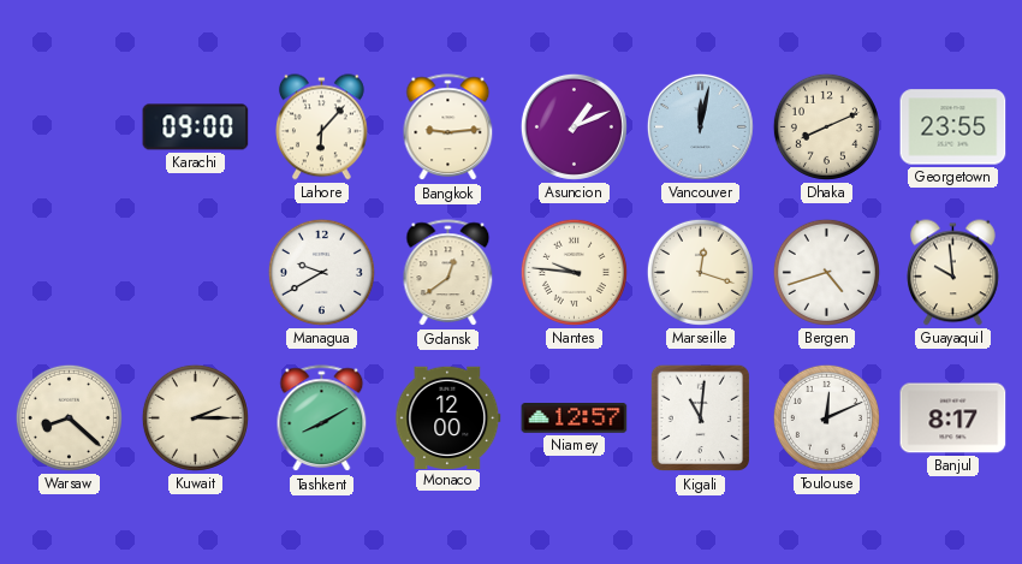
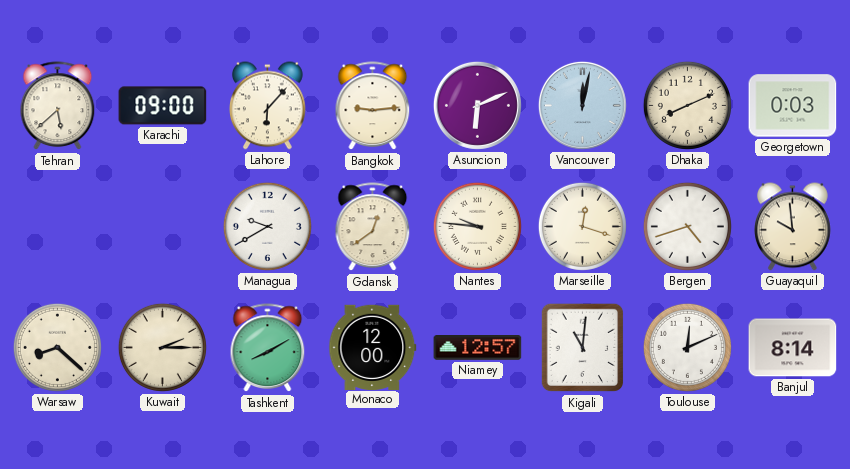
Tehran: none -> 5:38 (58, 106)
Asuncion: 1:11 -> 6:11 (477, 105)
Georgetown: 23:55 -> 0:03 (793, 106)
Banjul: 8:17 -> 8:14 (793, 348)
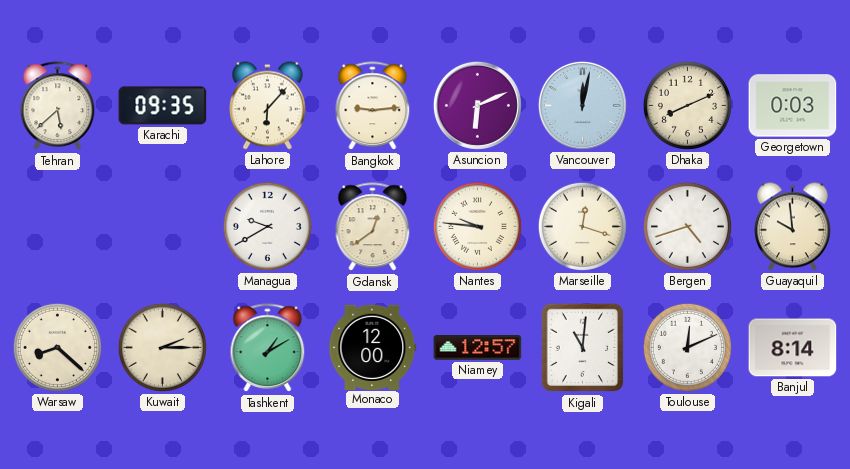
Karachi: 09:00 -> 09:35 (163, 106)
Tashkent: 8:10 -> 1:10 (268, 348)
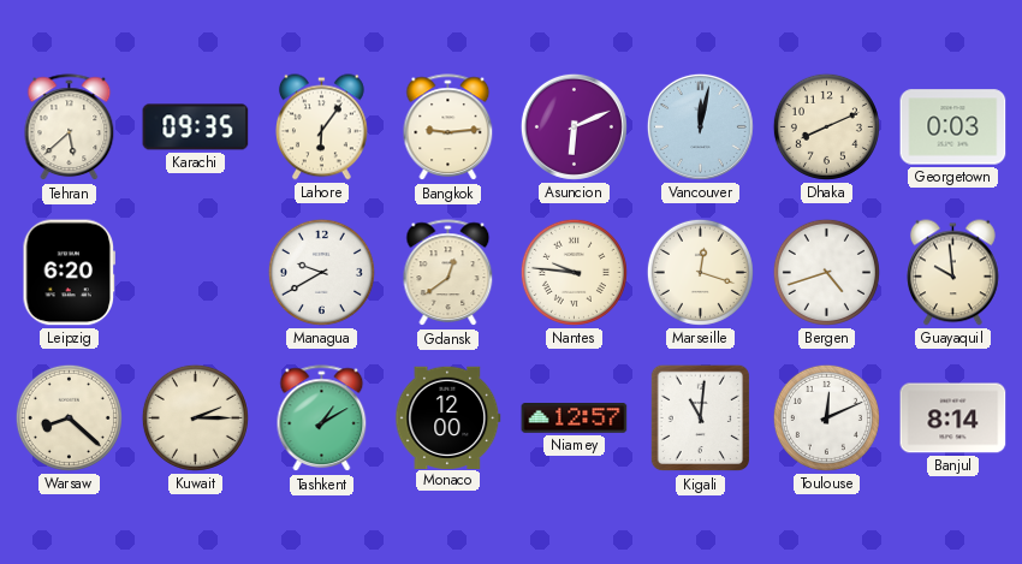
Lahore: 6:07 -> 6:06 (322, 127)
Leipzig: none -> 6:20 (70, 273)
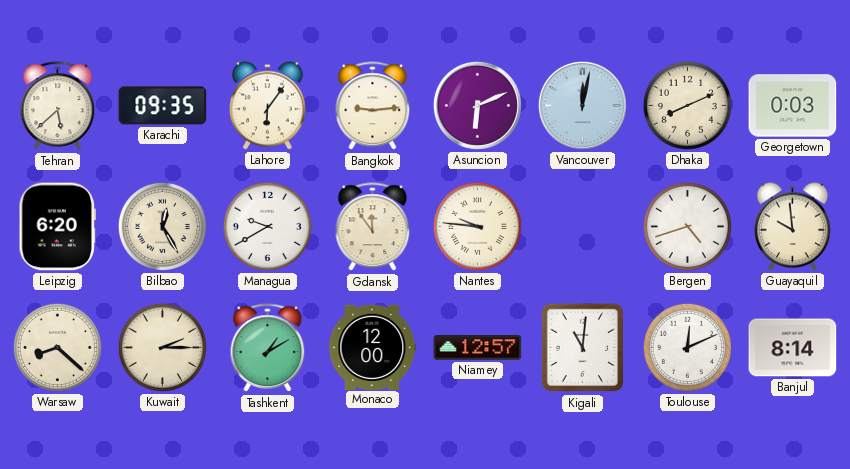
Bilbao: none -> 12:25 (162, 226)
Gdansk: 12:39 -> 11:54 (373, 227)
Marseille: 12:18 -> none (700, 272)
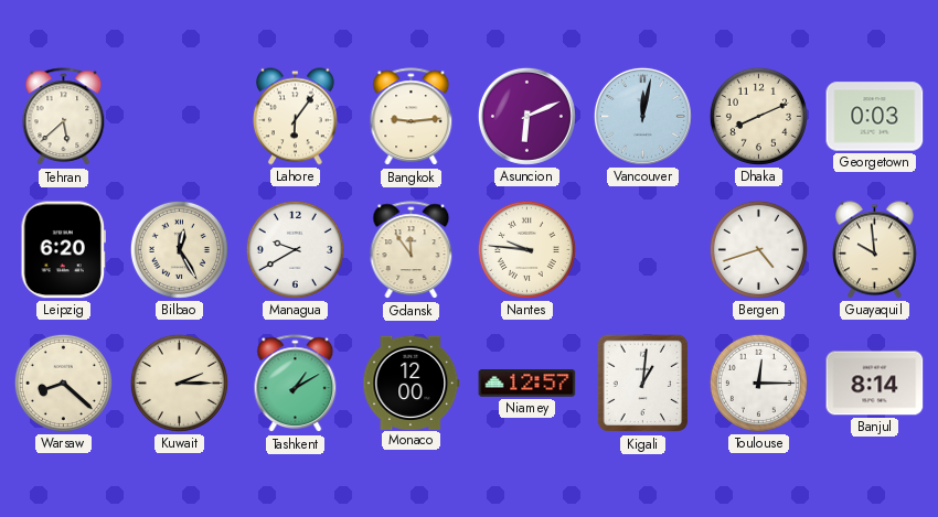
Karachi: 09:35 -> none (163, 106)
Kigali: 11:01 -> 1:01 (642, 384)
Toulouse: 12:11 -> 12:15 (758, 383)
